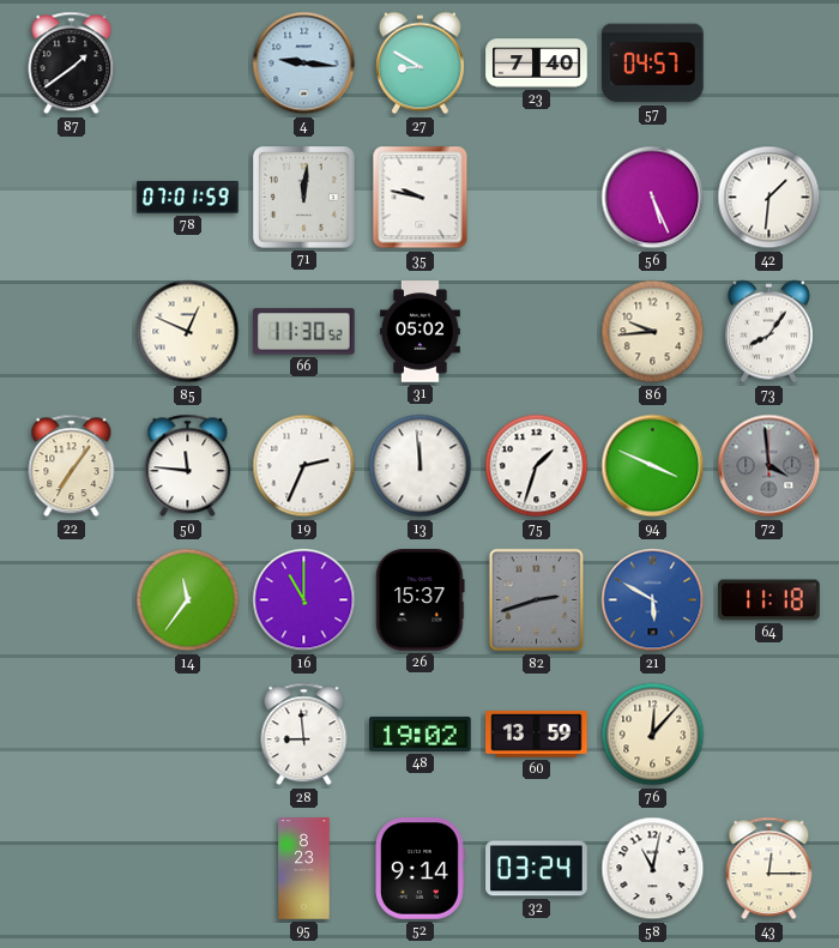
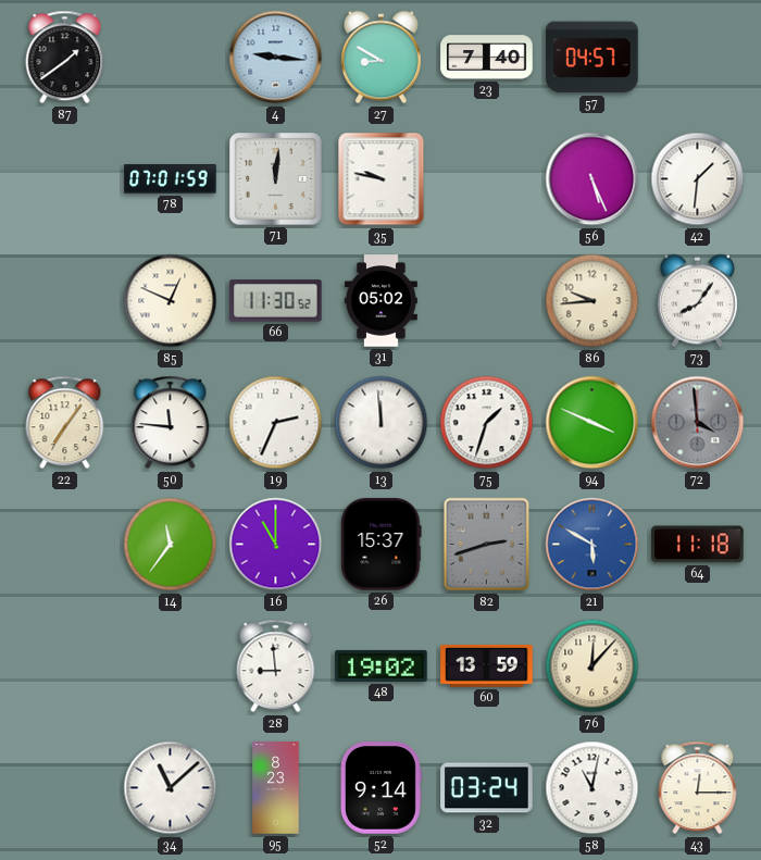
34: none -> 11:08 (171, 788)
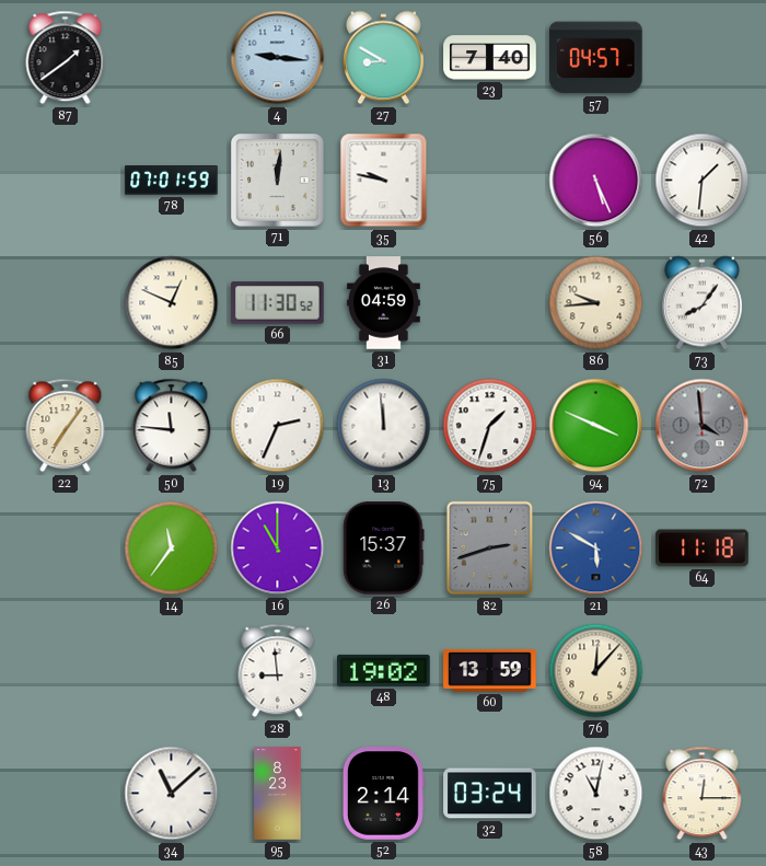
31: 05:02 -> 04:59 (383, 303)
52: 9:14 -> 2:14 (383, 794)
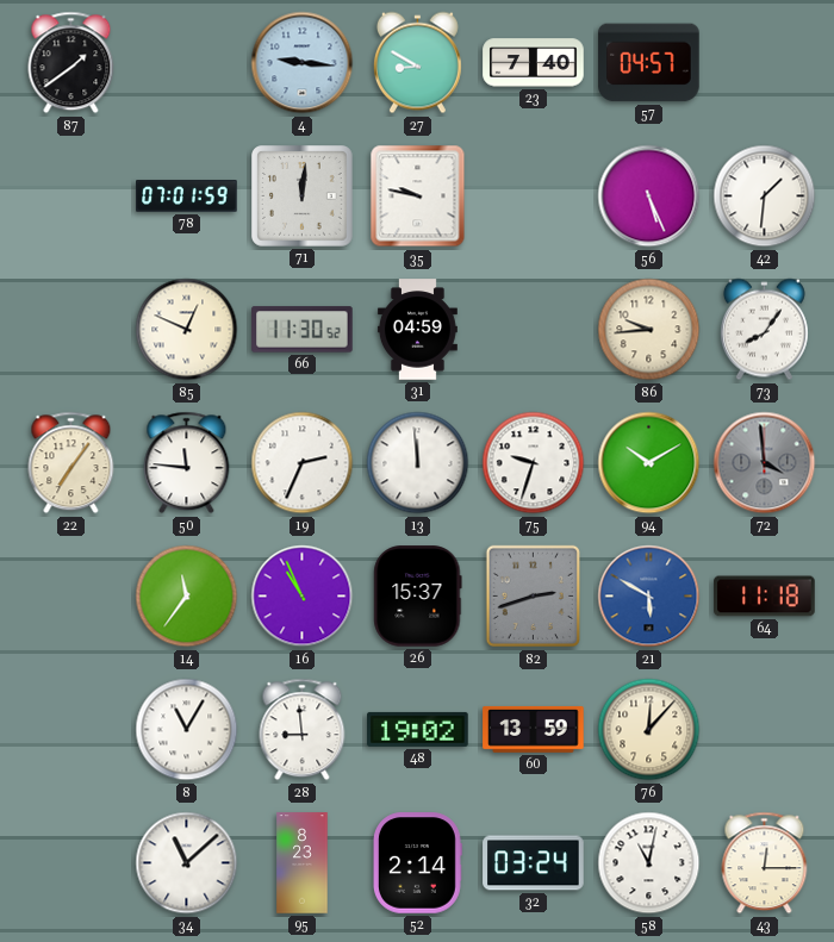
75: 1:33 -> 9:33 (534, 463)
94: 3:49 -> 10:10 (649, 463)
16: 11:00 -> 10:56 (303, 597)
8: none -> 11:05 (187, 730)
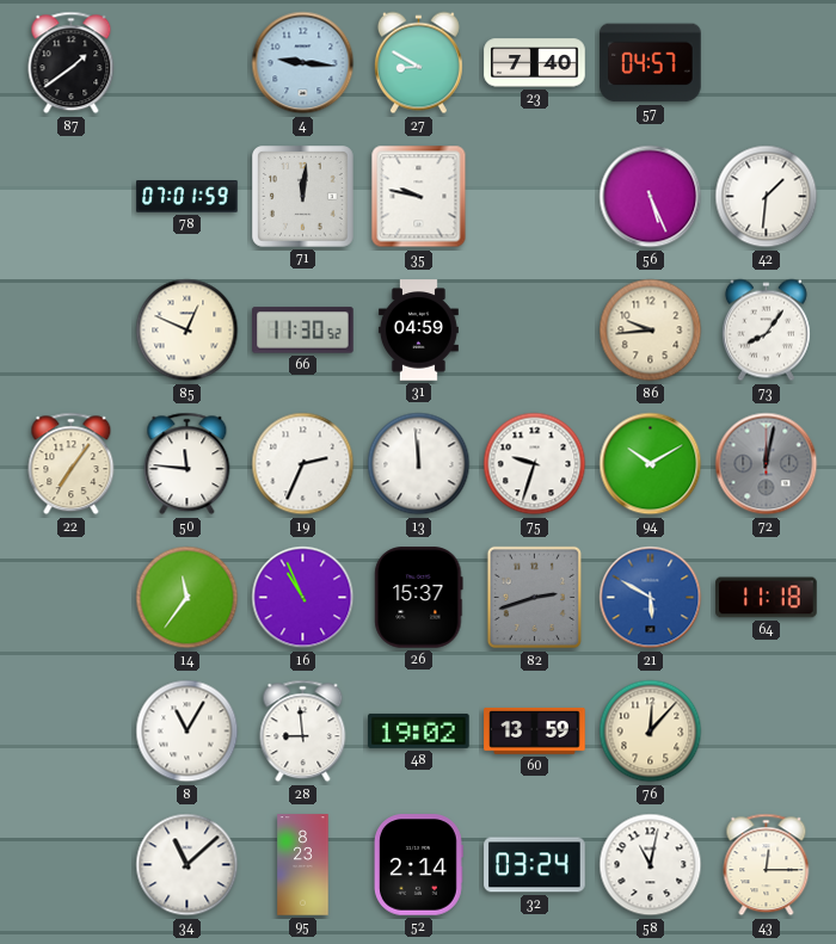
72: 3:59 -> 12:02 (767, 464)
